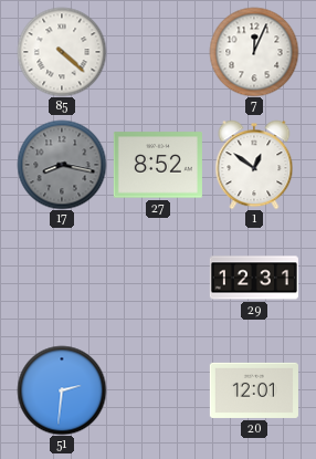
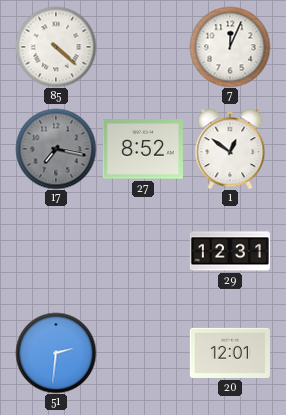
17: 8:17 -> 7:17 (56, 149)
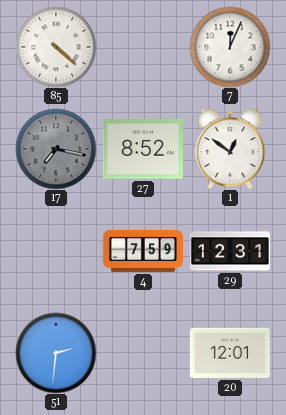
4: none -> 7:59 (143, 251)
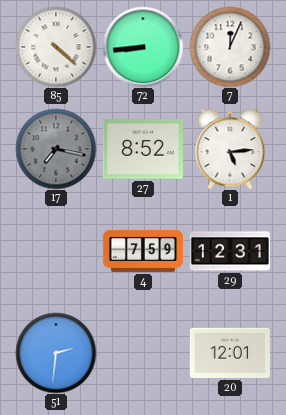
72: none -> 8:44 (143, 47)
1: 12:51 -> 5:14 (230, 149)
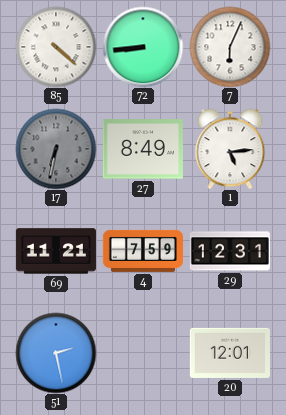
7: 12:04 -> 6:04 (230, 47)
17: 7:17 -> 6:32 (56, 149)
27: 8:52 -> 8:49 (143, 149)
69: none -> 11:21 (56, 251)
51: 2:31 -> 2:28 (56, 353)
